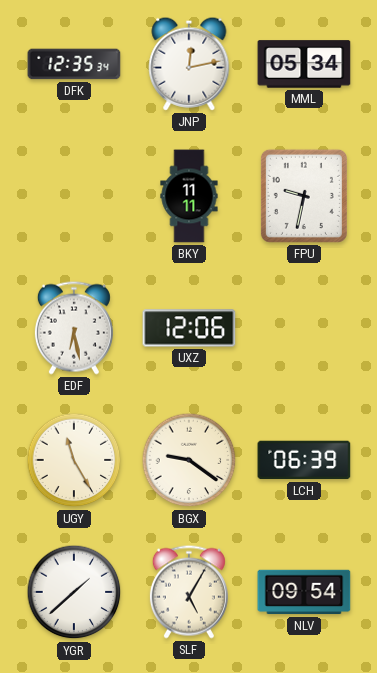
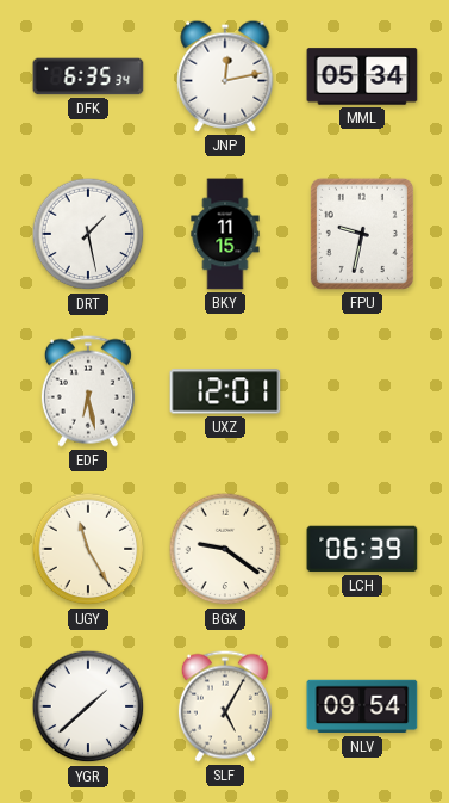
DFK: 12:35 -> 6:35 (88, 76)
DRT: none -> 1:28 (88, 234)
BKY: 11:11 -> 11:15 (225, 234)
UXZ: 12:06 -> 12:01 (225, 391)
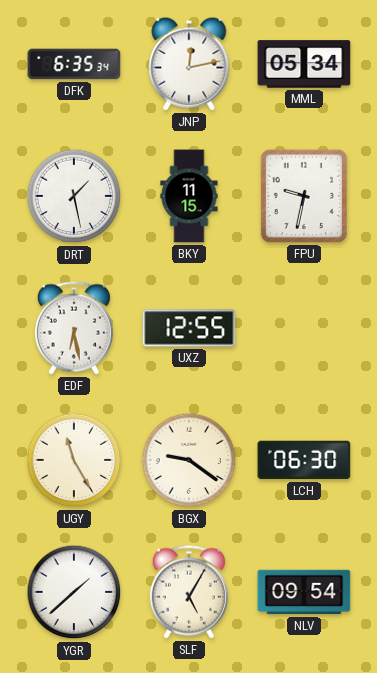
UXZ: 12:01 -> 12:55 (189, 328)
LCH: 06:39 -> 06:30 (304, 460)
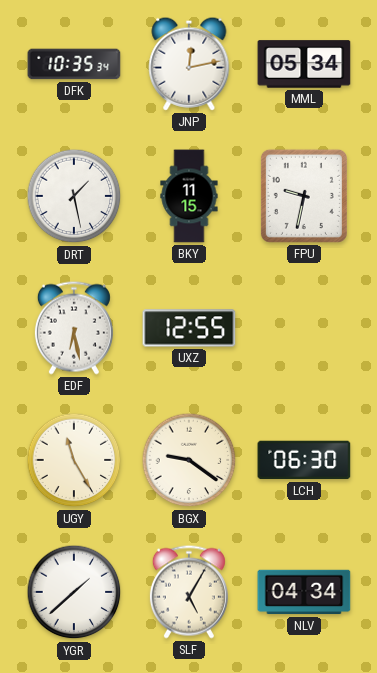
DFK: 6:35 -> 10:35 (74, 64)
NLV: 09:54 -> 04:34 (304, 592)
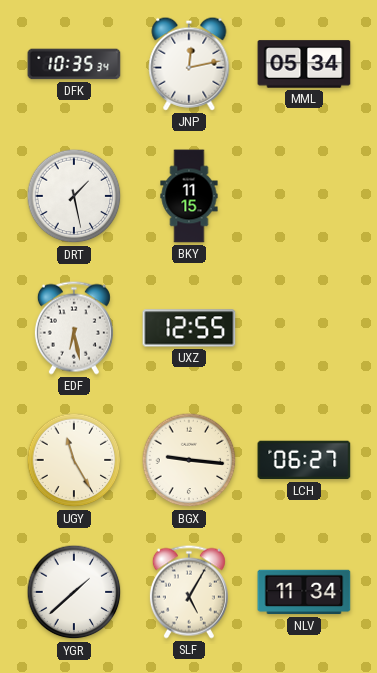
FPU: 9:32 -> none (304, 196)
BGX: 9:21 -> 9:16 (189, 460)
LCH: 06:30 -> 06:27 (304, 460)
NLV: 04:34 -> 11:34 (304, 592)
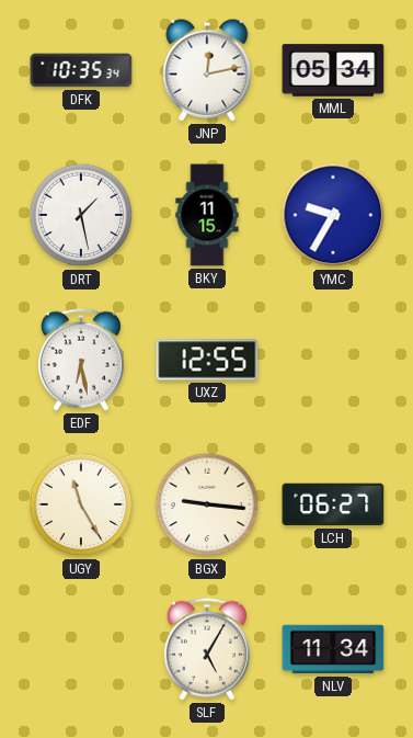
YMC: none -> 9:35 (333, 215)
YGR: 1:38 -> none (74, 592)
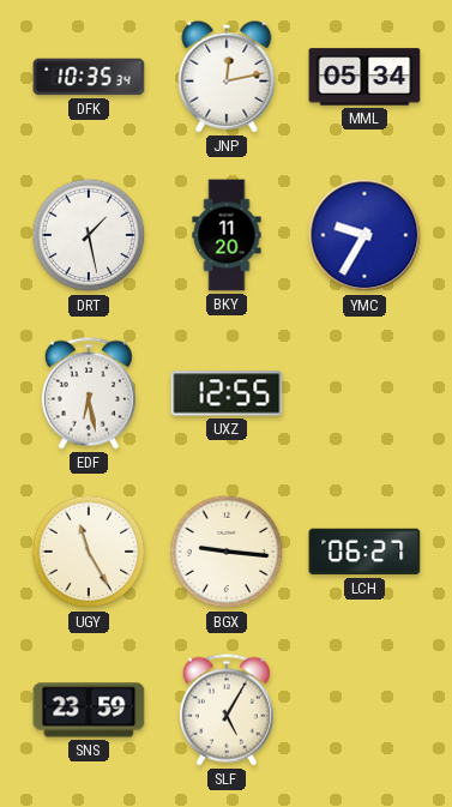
BKY: 11:15 -> 11:20 (227, 235)
SNS: none -> 23:59 (89, 710)
NLV: 11:34 -> none (333, 649)
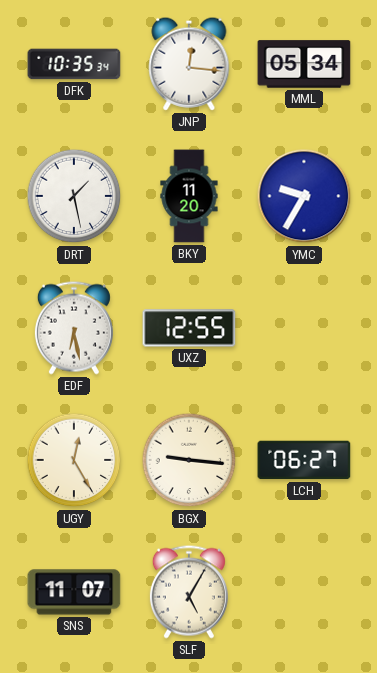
JNP: 12:13 -> 12:16 (189, 64)
UGY: 11:25 -> 12:25 (74, 460)
SNS: 23:59 -> 11:07 (74, 592)
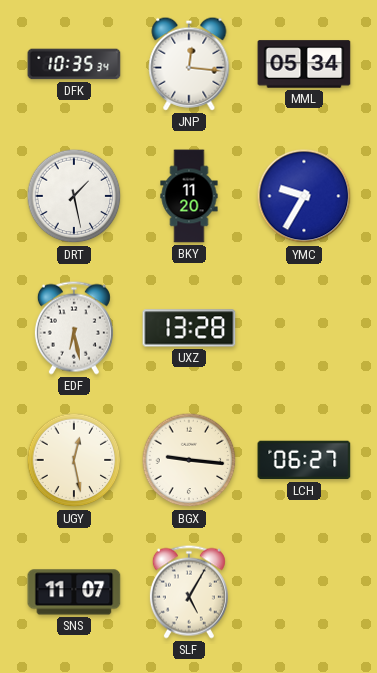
UXZ: 12:55 -> 13:28 (189, 328)
UGY: 12:25 -> 12:28 (74, 460)
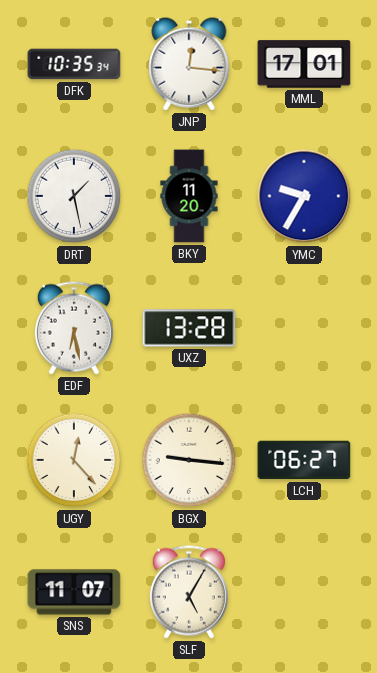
MML: 05:34 -> 17:01 (304, 64)
UGY: 12:28 -> 12:23 (74, 460)
